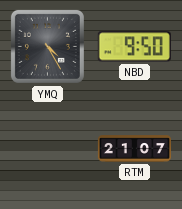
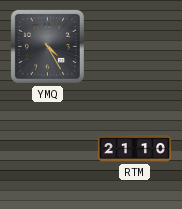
NBD: 9:50 -> none (134, 47)
RTM: 21:07 -> 21:10 (134, 149)
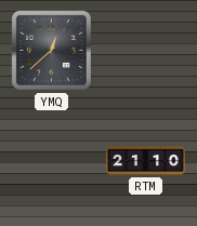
YMQ: 4:25 -> 12:38 (51, 50)
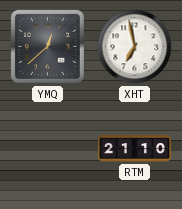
XHT: none -> 6:58 (135, 47)
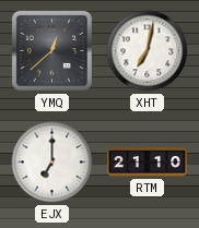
XHT: 6:58 -> 7:02 (148, 51)
EJX: none -> 7:00 (52, 163)
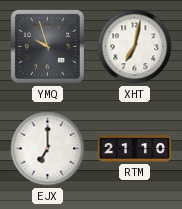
YMQ: 12:38 -> 9:57 (47, 46)
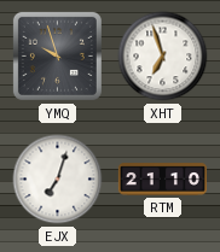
XHT: 7:02 -> 6:57 (163, 57)
EJX: 7:00 -> 7:03 (58, 180)
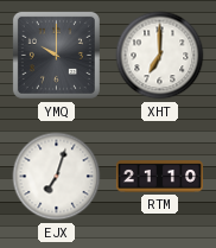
YMQ: 9:57 -> 10:00 (56, 55)
XHT: 6:57 -> 7:00 (160, 56)
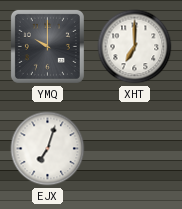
RTM: 21:10 -> none (159, 177)
